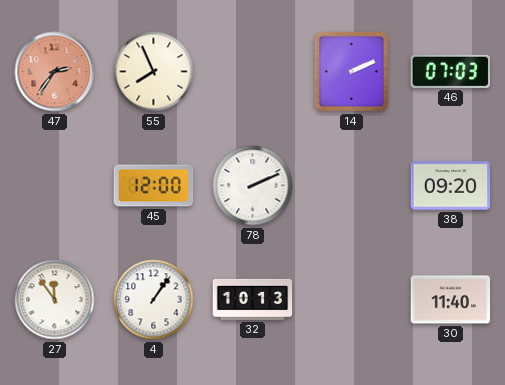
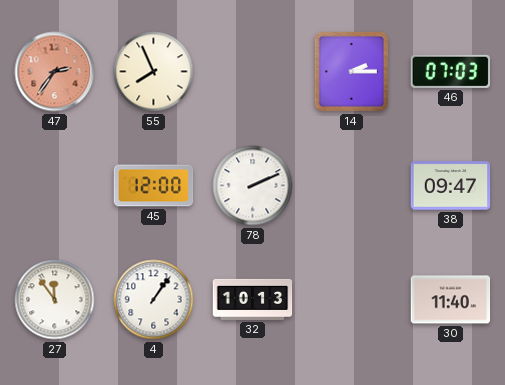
14: 2:11 -> 2:15 (351, 71)
38: 09:20 -> 09:47 (451, 186)
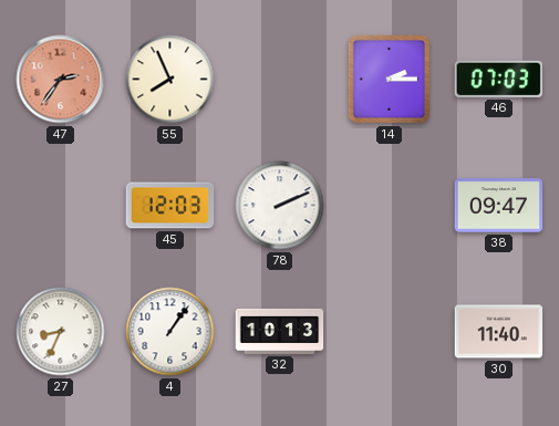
45: 12:00 -> 12:03 (170, 206)
27: 11:54 -> 8:34 (61, 332)
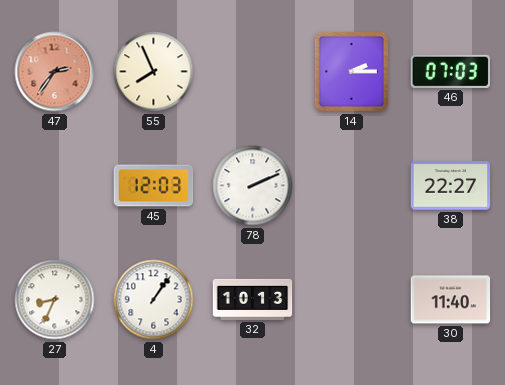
38: 09:47 -> 22:27 (451, 186)
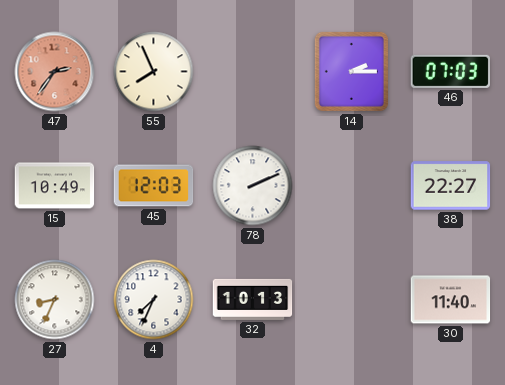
15: none -> 10:49 (55, 186)
4: 1:06 -> 7:34 (154, 300)
